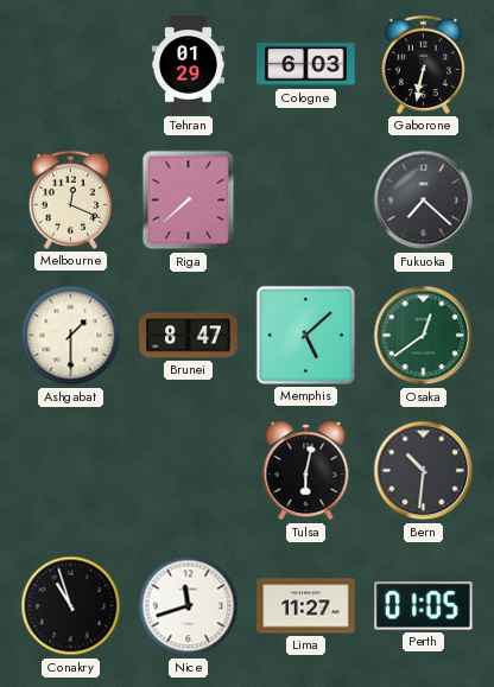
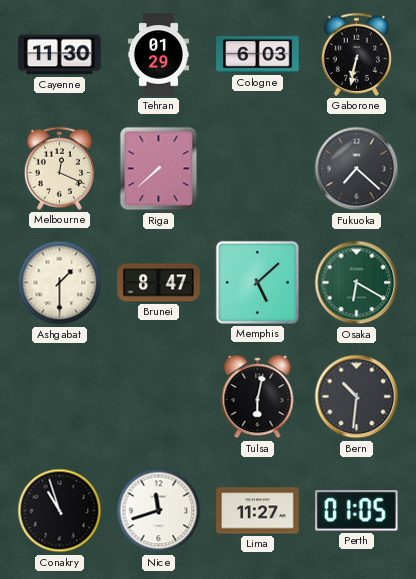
Cayenne: none -> 11:30 (60, 55)
Osaka: 12:39 -> 6:20 (357, 283)
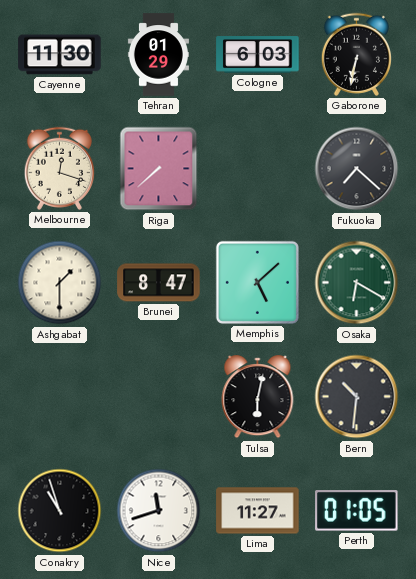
Melbourne: 12:19 -> 12:18 (59, 168)
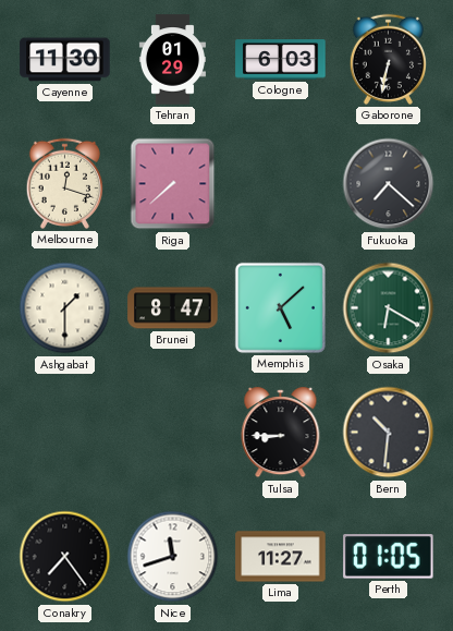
Tulsa: 6:02 -> 8:45 (281, 433)
Conakry: 10:57 -> 7:24 (65, 557)
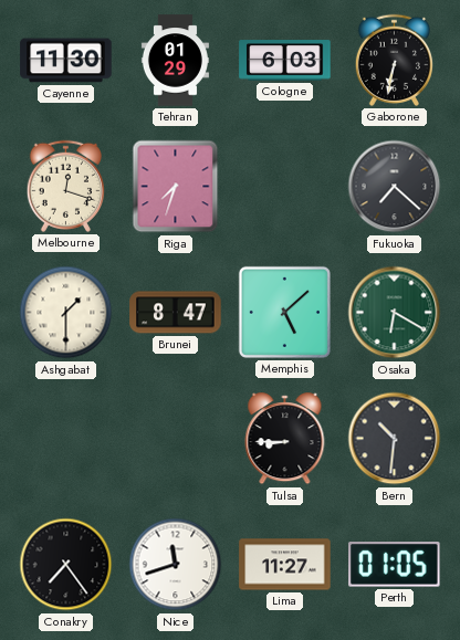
Riga: 7:38 -> 7:33 (176, 187)
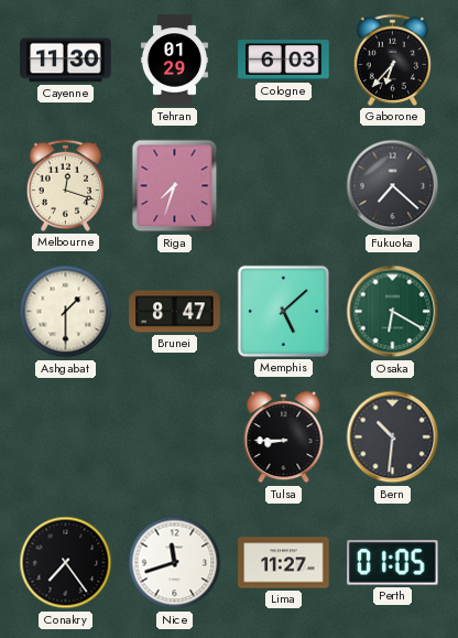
Gaborone: 6:32 -> 6:37 (392, 60)
